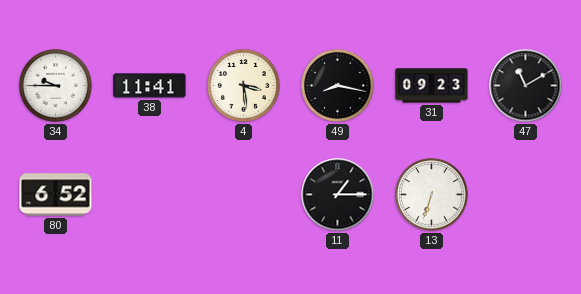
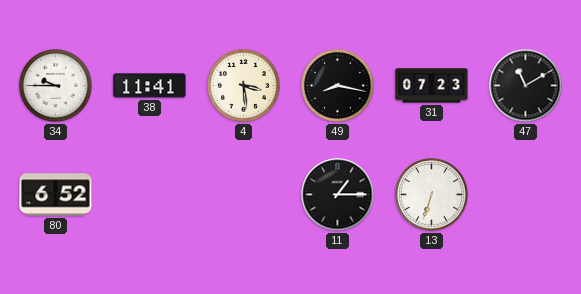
31: 09:23 -> 07:23 (432, 86)
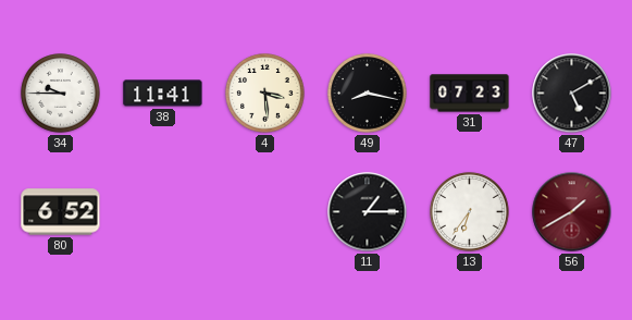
47: 11:10 -> 5:10 (572, 94)
13: 6:33 -> 6:36 (470, 212)
56: none -> 1:40 (572, 212)
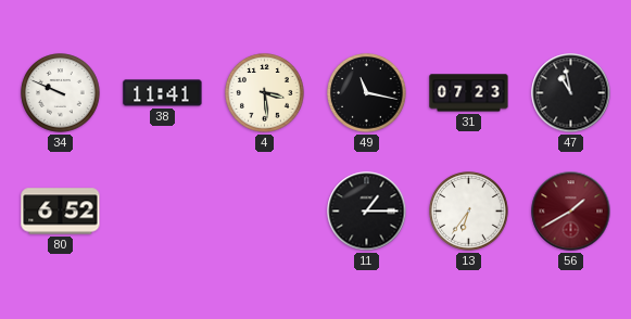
34: 9:45 -> 9:49 (61, 93)
49: 8:17 -> 11:17 (367, 93)
47: 5:10 -> 10:58 (571, 93)
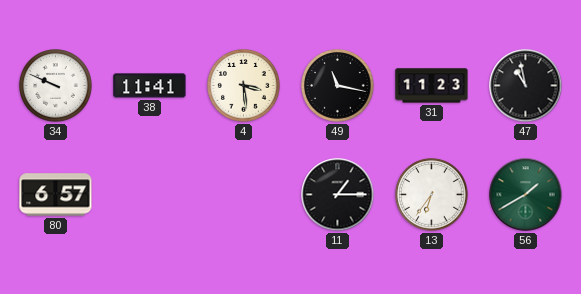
31: 07:23 -> 11:23 (432, 86)
80: 6:52 -> 6:57 (56, 195)
56 dial: burgundy -> green (526, 195)
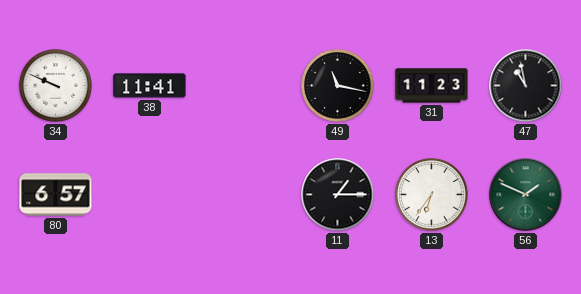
4: 3:29 -> none (244, 86)
56: 1:40 -> 1:49 (526, 195)
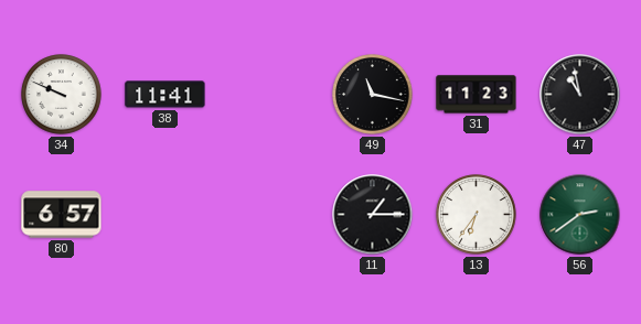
56: 1:49 -> 2:39 (580, 215)
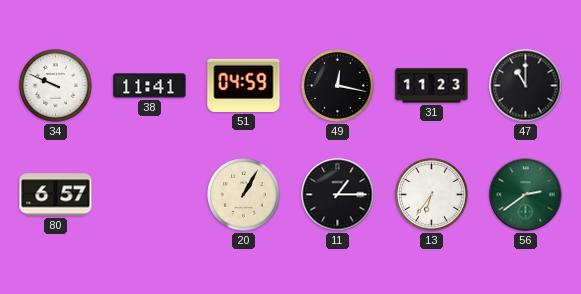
51: none -> 04:59 (244, 85)
49: 11:17 -> 12:17 (338, 86)
47: 10:58 -> 11:00 (526, 86)
20: none -> 1:05 (244, 195)
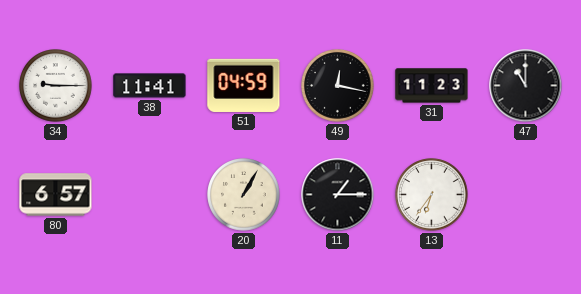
34: 9:49 -> 9:15 (56, 86)
56: 2:39 -> none (526, 195)
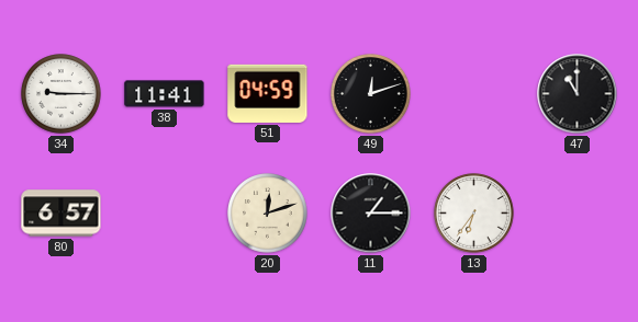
49: 12:17 -> 12:12 (371, 94)
31: 11:23 -> none (432, 86)
20: 1:05 -> 12:12 (268, 214)
